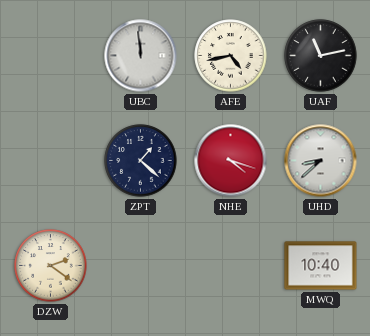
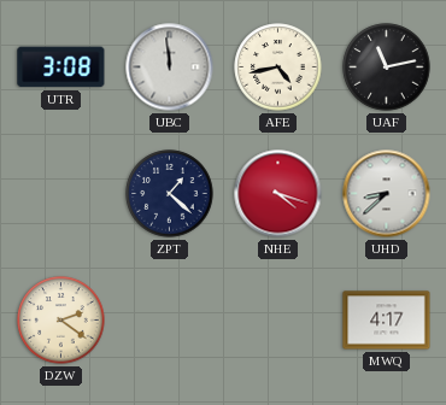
UTR: none -> 3:08 (61, 67)
MWQ: 10:40 -> 4:17 (387, 321)
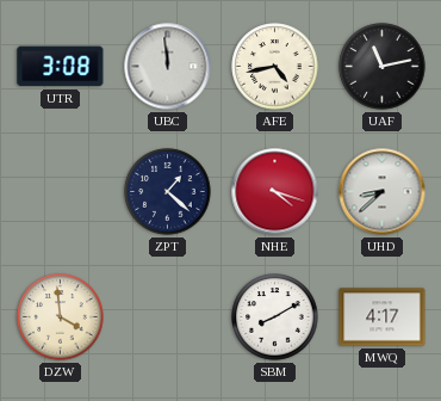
DZW: 2:21 -> 3:59 (61, 317)
SBM: none -> 8:10 (275, 317)
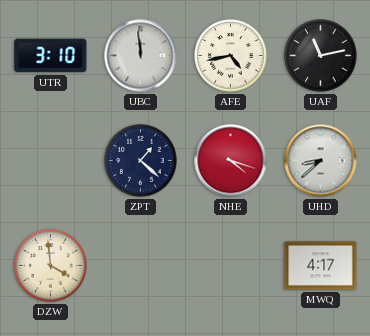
UTR: 3:08 -> 3:10 (51, 56)
SBM: 8:10 -> none (275, 317)
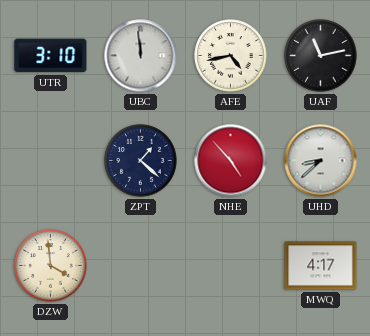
NHE: 4:18 -> 4:53 (231, 161)
